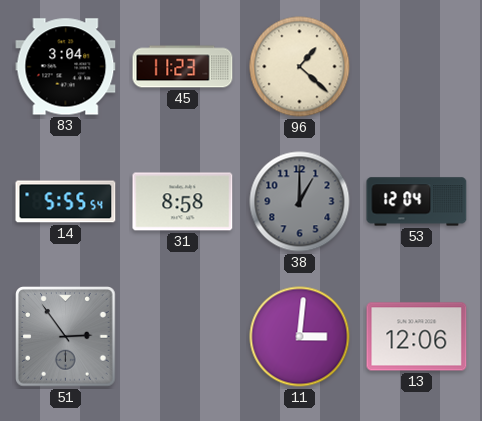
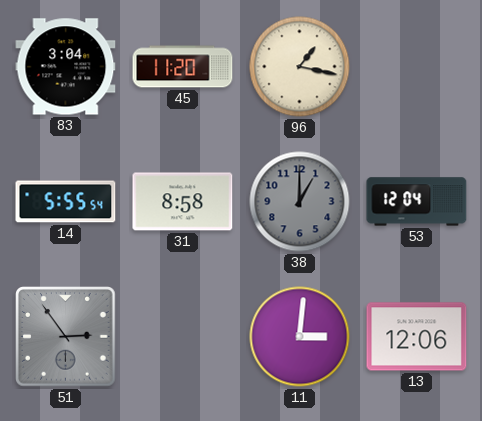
45: 11:23 -> 11:20 (183, 67)
96: 1:22 -> 1:17 (300, 67)
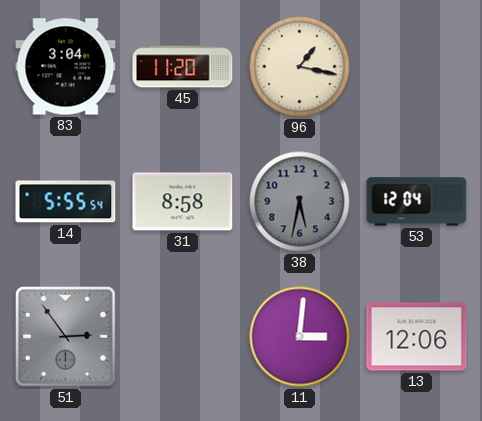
38: 1:00 -> 5:32 (300, 202)
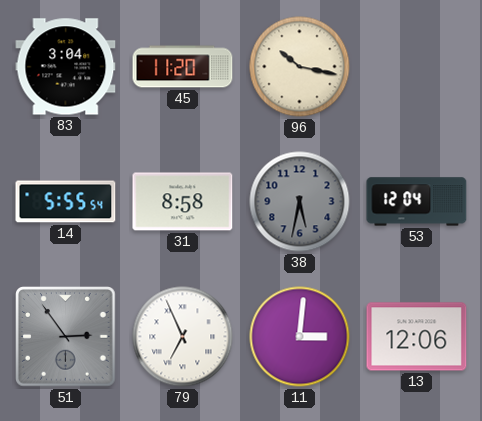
96: 1:17 -> 10:17 (300, 67)
79: none -> 6:56 (183, 337)
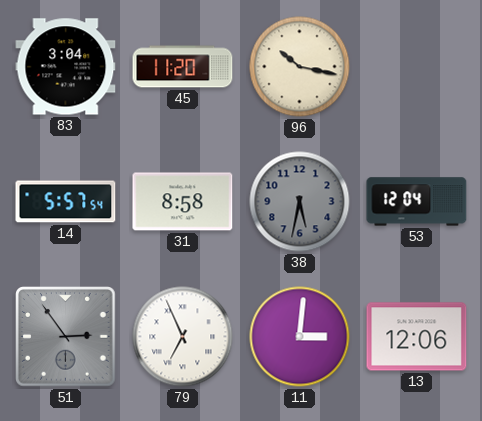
14: 5:55 -> 5:57 (66, 202)
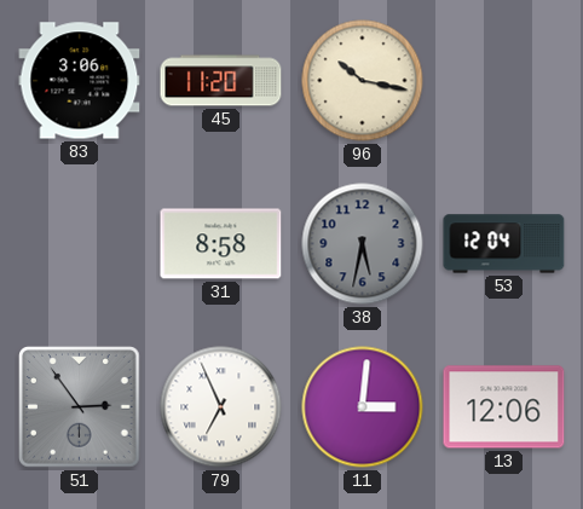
83: 3:04 -> 3:06 (80, 81)
14: 5:57 -> none (66, 202)
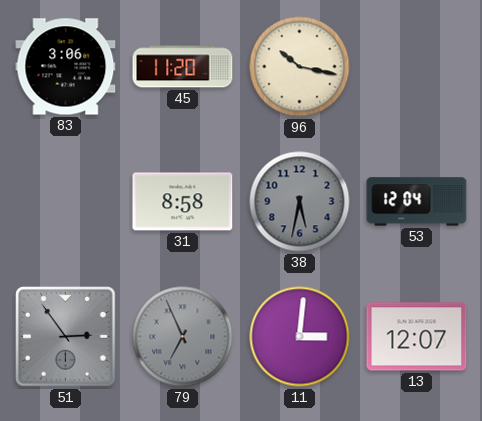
79 dial: white -> grey (183, 337)
13: 12:06 -> 12:07 (417, 337)
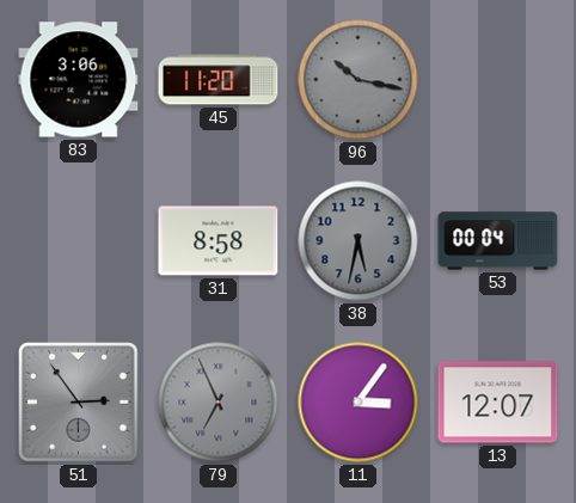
96 dial: cream -> grey (359, 80)
53: 12:04 -> 00:04 (498, 241)
11: 3:01 -> 3:06 (359, 403)
